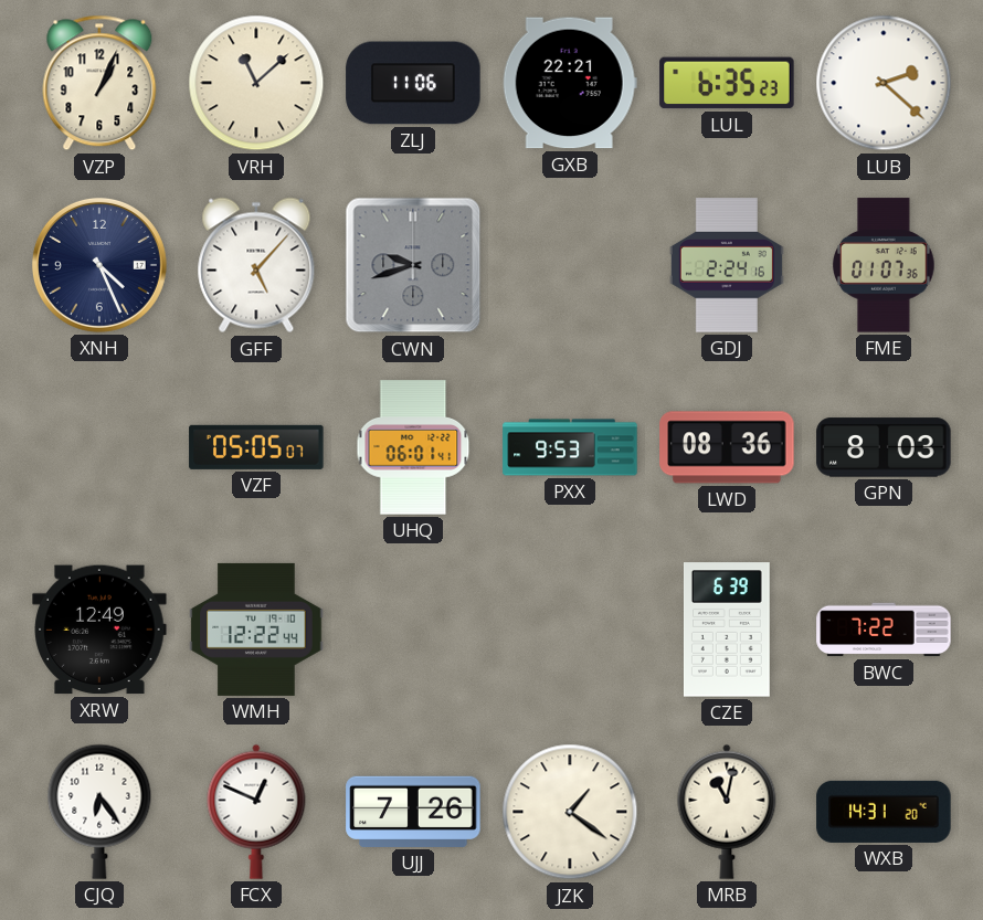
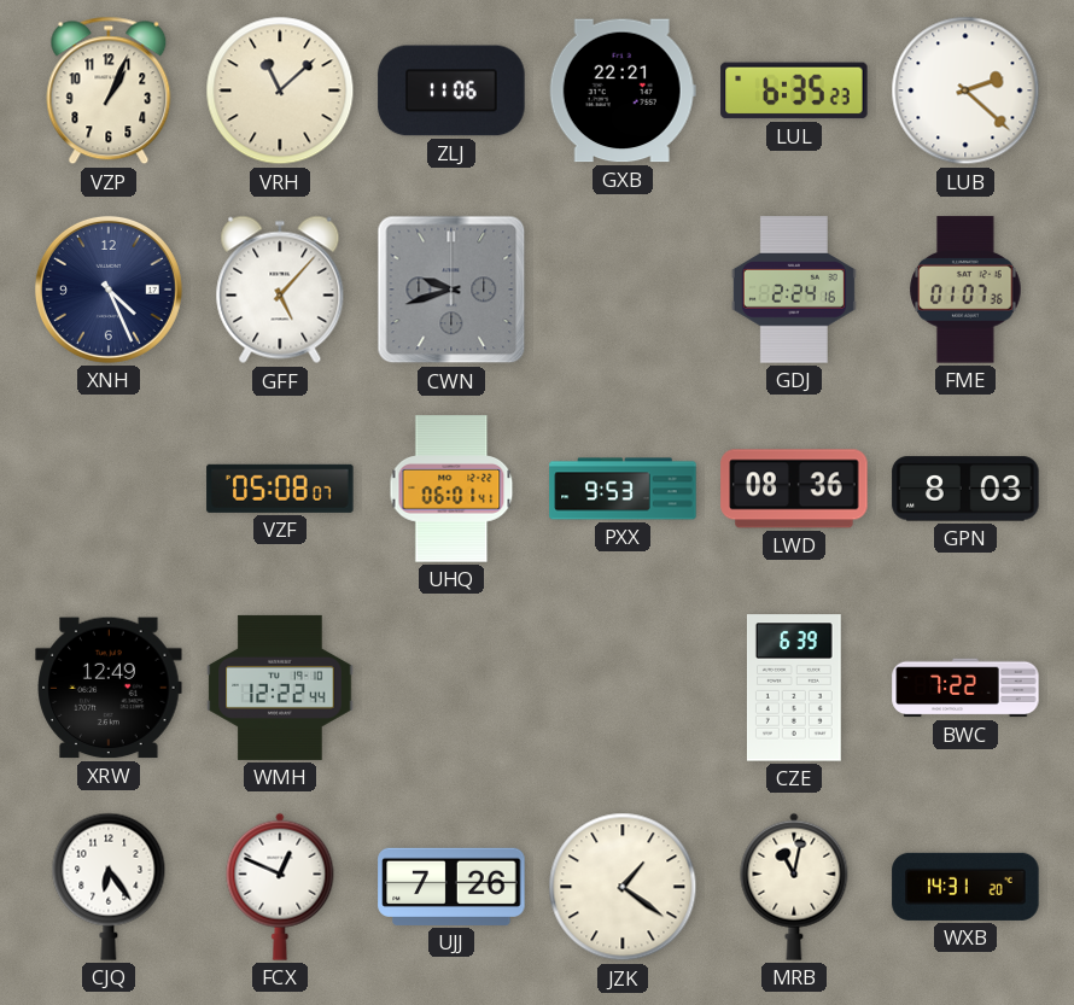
VZF: 05:05 -> 05:08 (280, 489)
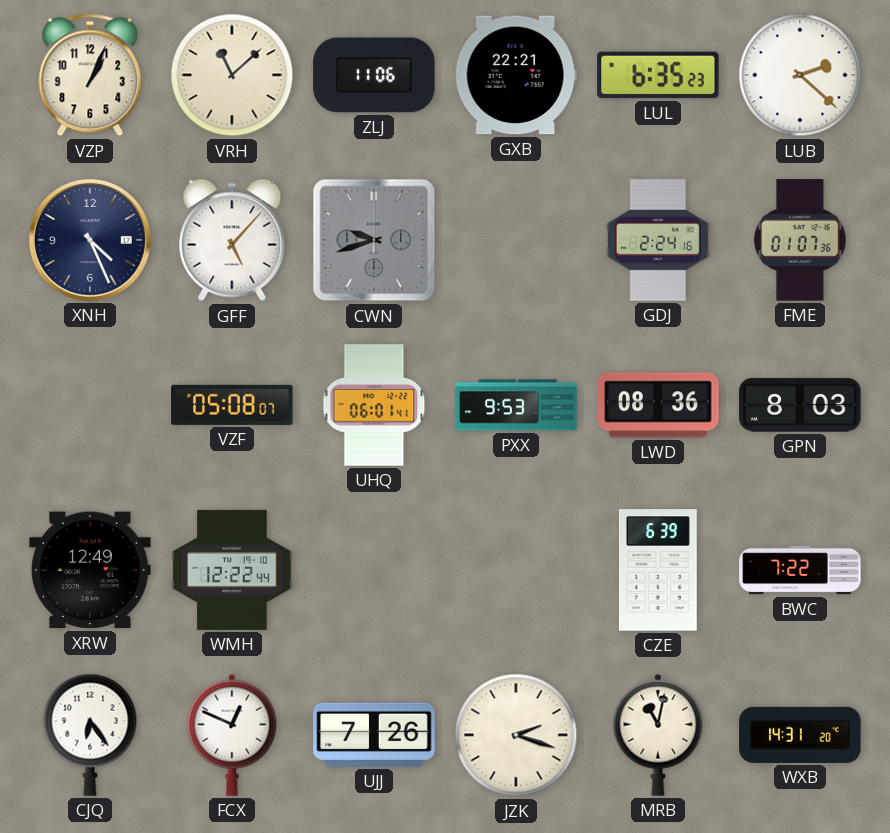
JZK: 1:21 -> 2:18 (516, 735)
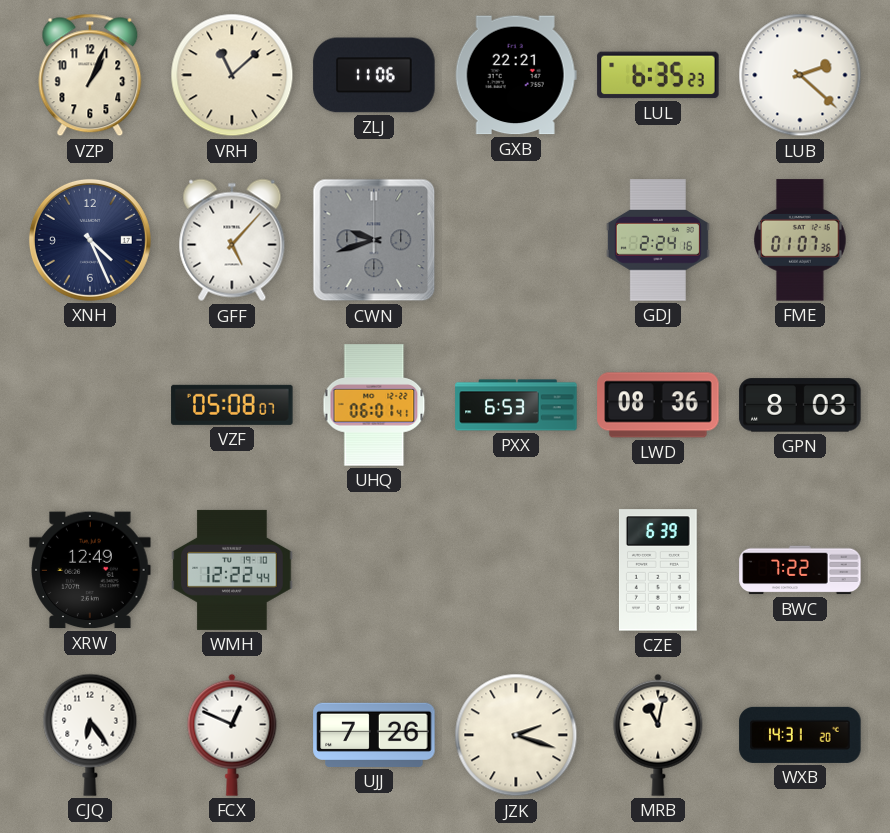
PXX: 9:53 -> 6:53 (516, 405)
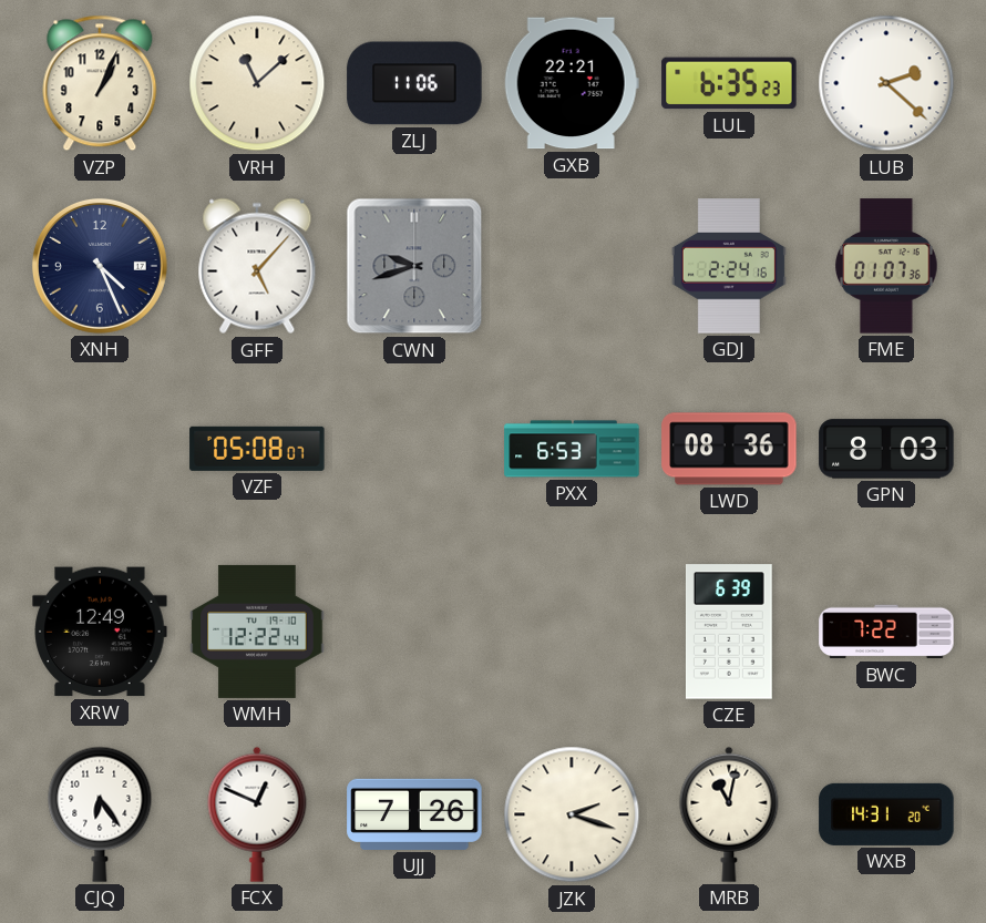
UHQ: 06:01 -> none (374, 405)
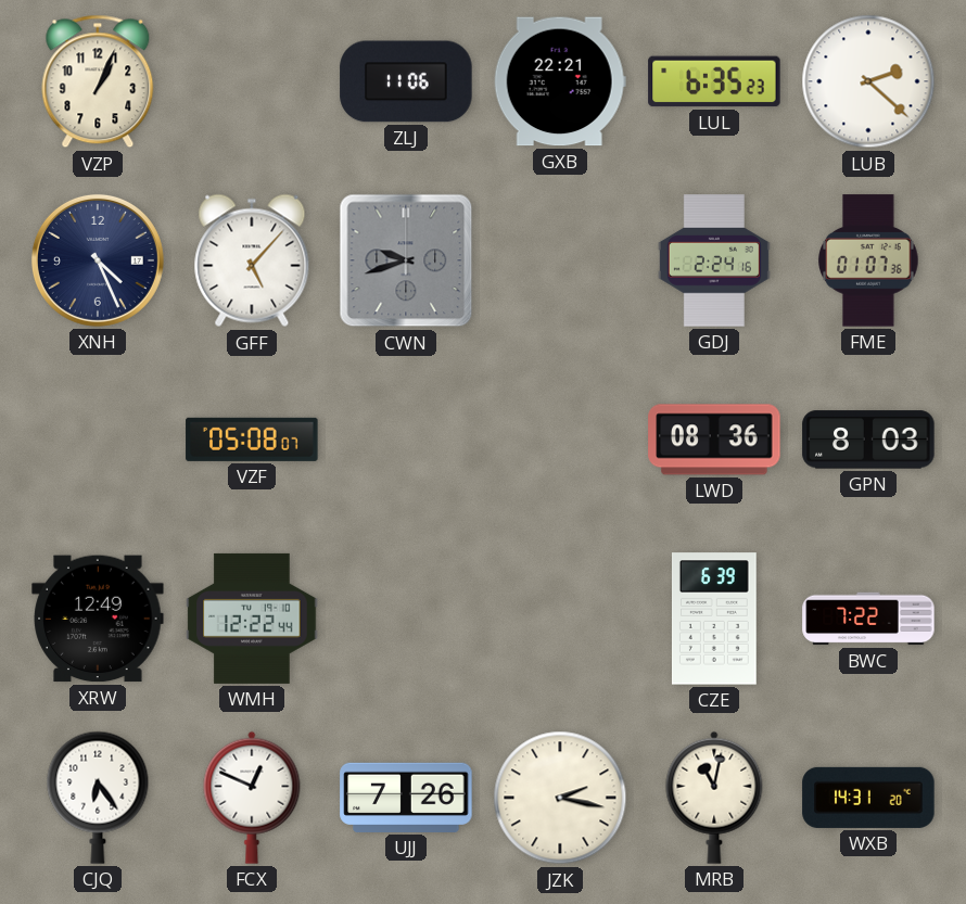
VRH: 11:08 -> none (257, 83)
PXX: 6:53 -> none (572, 449)
JZK: 2:18 -> 2:17 (560, 798)
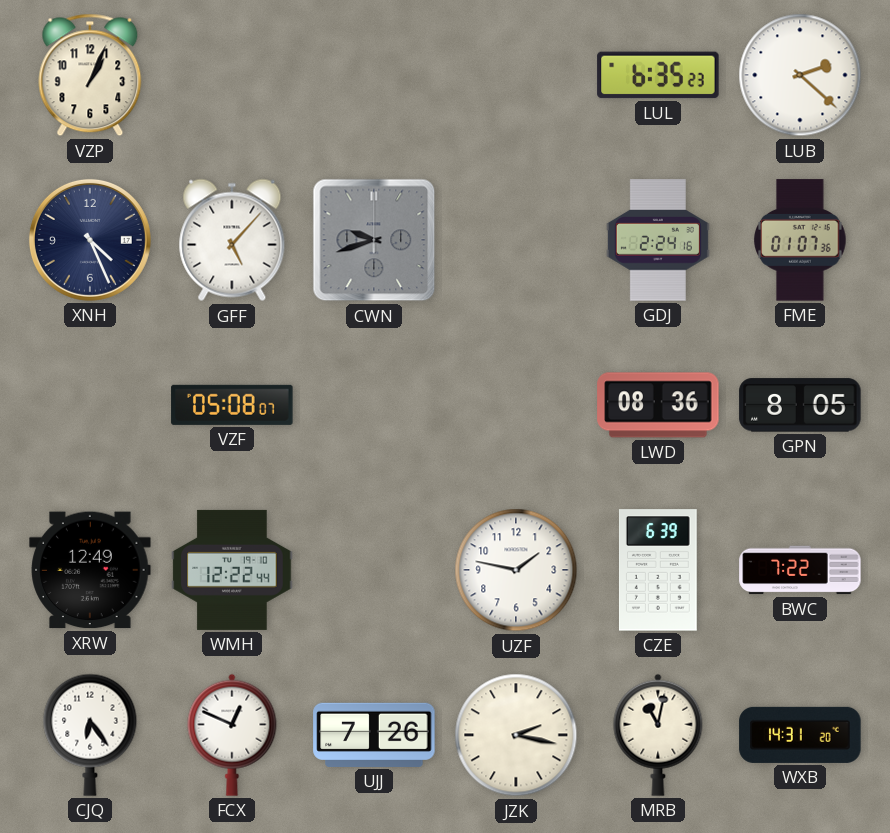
ZLJ: 11:06 -> none (406, 81)
GXB: 22:21 -> none (560, 81)
GPN: 8:03 -> 8:05 (800, 405)
UZF: none -> 1:47 (516, 570)
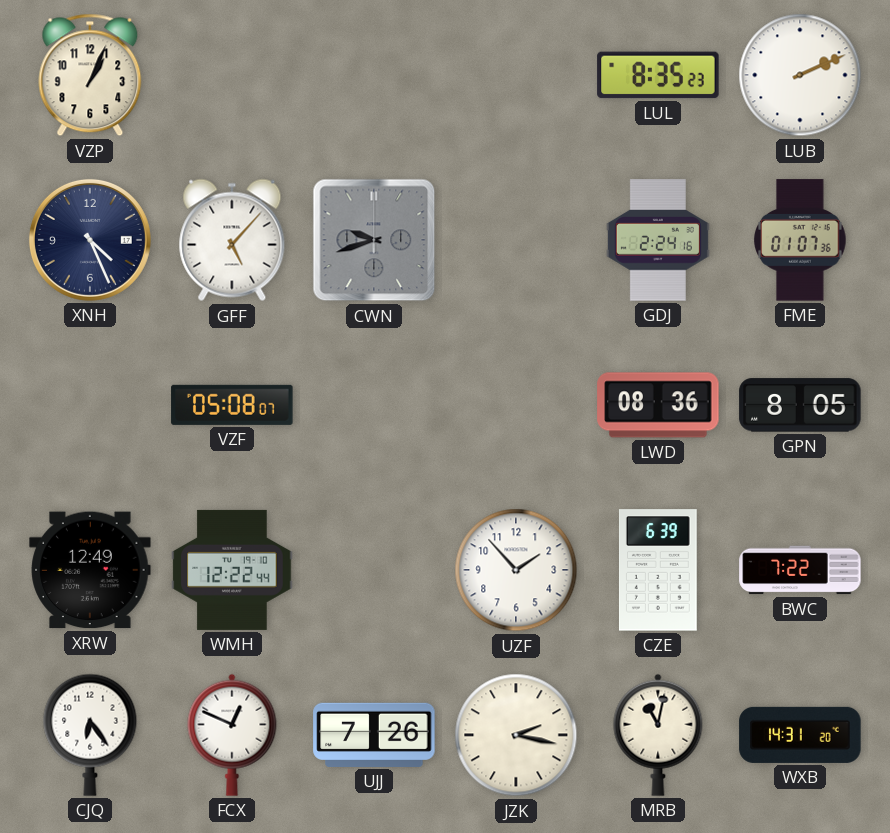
LUL: 6:35 -> 8:35 (658, 75)
LUB: 2:22 -> 2:11 (800, 75)
UZF: 1:47 -> 1:53 (516, 570)
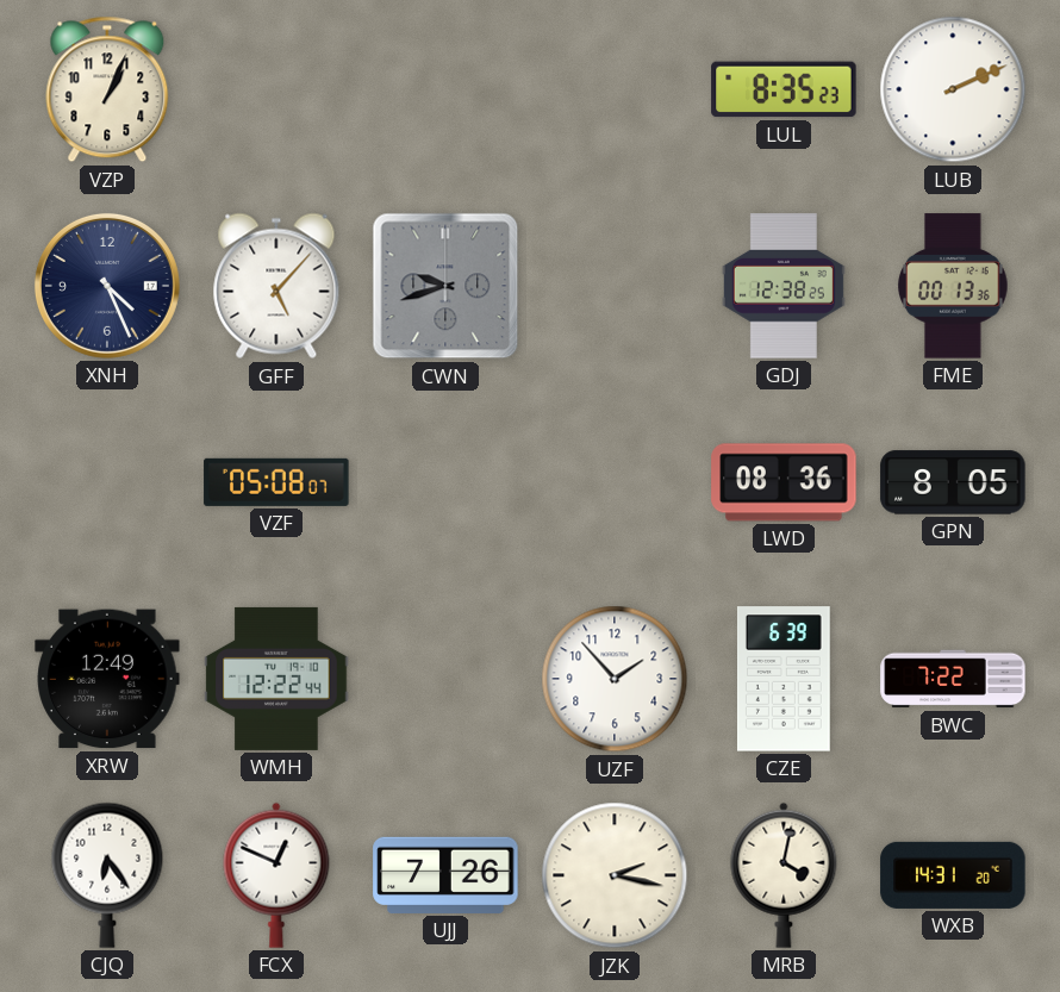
GDJ: 2:24 -> 12:38 (784, 286)
FME: 01:07 -> 00:13 (953, 286)
MRB: 11:02 -> 4:02 (784, 875)
